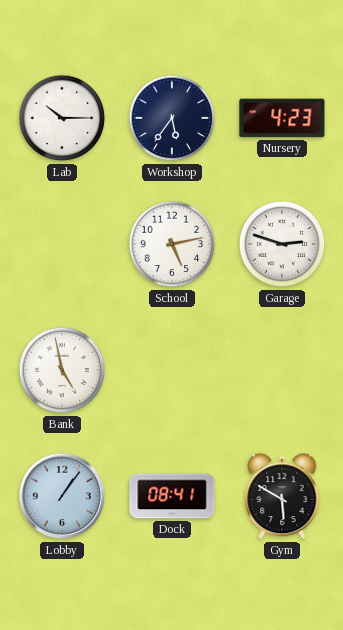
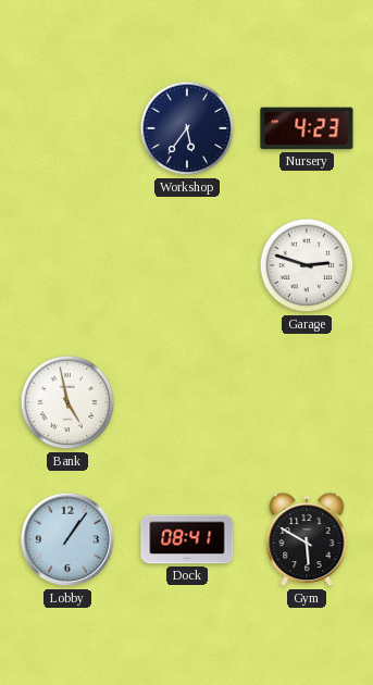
Lab: 10:15 -> none (62, 118)
School: 5:13 -> none (172, 244)
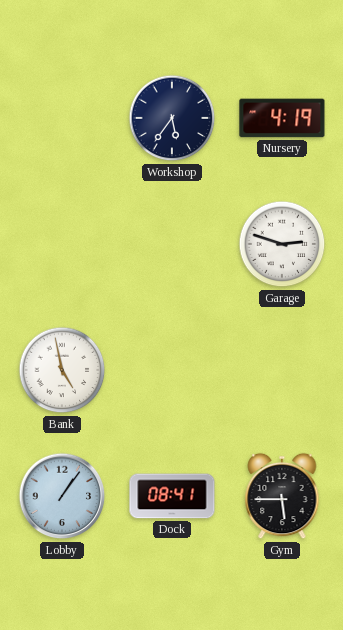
Nursery: 4:23 -> 4:19 (282, 118)
Gym: 5:50 -> 5:45 (282, 496)
